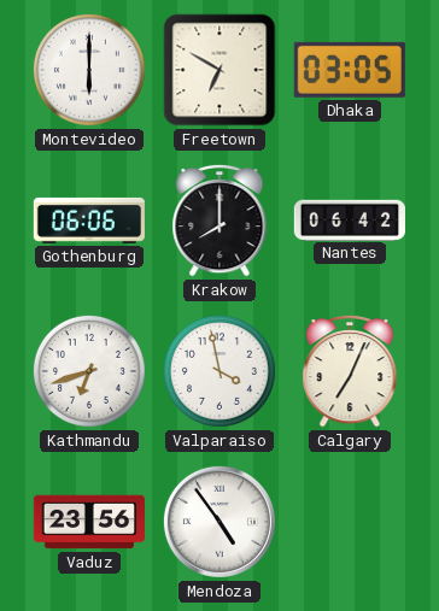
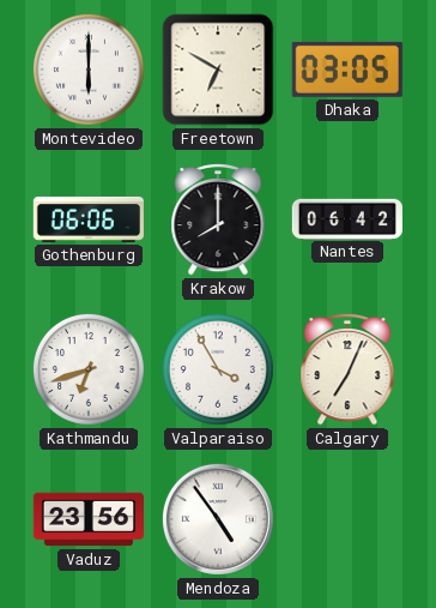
Valparaiso: 3:58 -> 3:55 (218, 369)
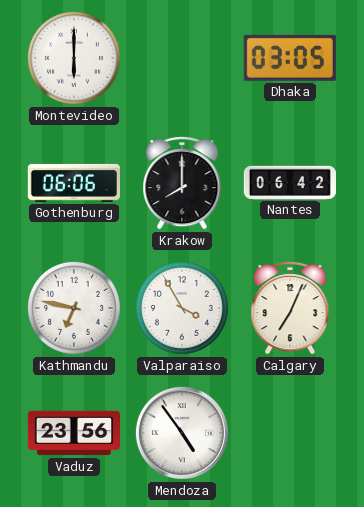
Freetown: 6:50 -> none (218, 70)
Kathmandu: 6:42 -> 6:47 (74, 308)
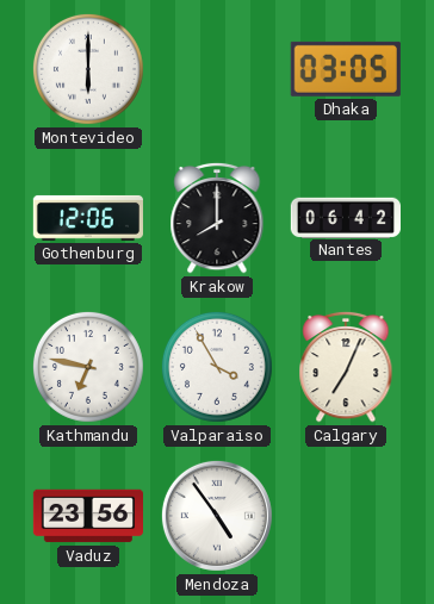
Gothenburg: 06:06 -> 12:06 (88, 218)
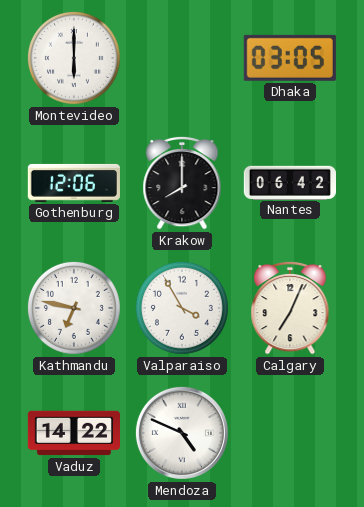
Vaduz: 23:56 -> 14:22 (73, 433)
Mendoza: 4:54 -> 4:49 (182, 433)
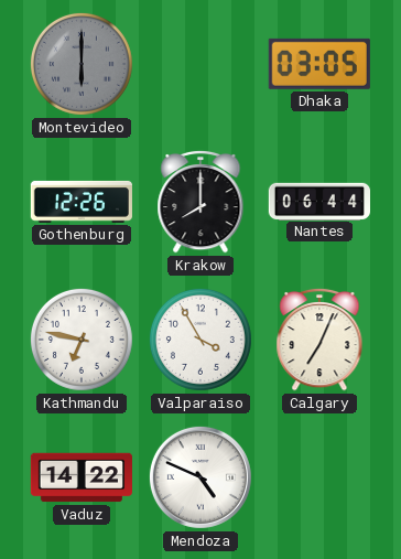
Montevideo dial: white -> grey (82, 64)
Gothenburg: 12:06 -> 12:26 (82, 202)
Nantes: 06:42 -> 06:44 (318, 201)
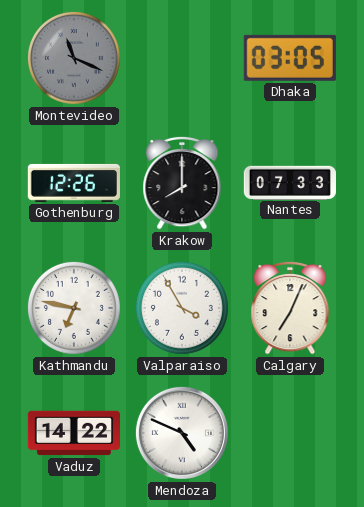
Montevideo: 6:00 -> 11:19 (74, 58)
Nantes: 06:44 -> 07:33 (289, 182)
